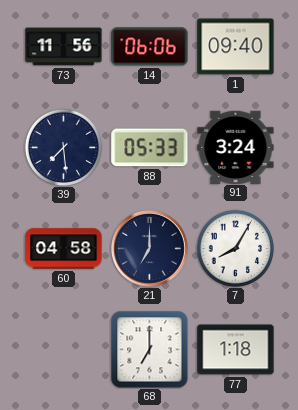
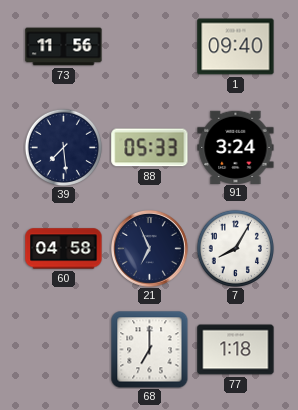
14: 06:06 -> none (150, 47)
21: 7:00 -> 6:56 (150, 249)
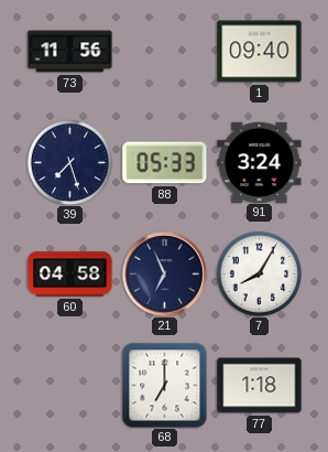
39: 7:29 -> 7:27 (69, 162)
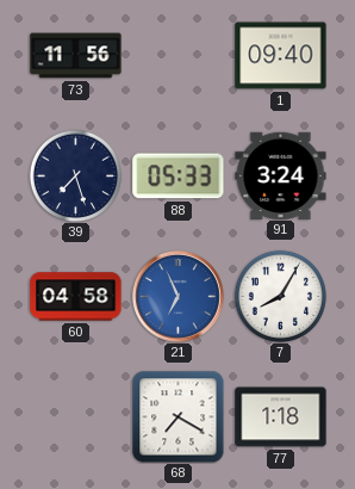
21 dial: navy -> blue (179, 297)
68: 7:00 -> 7:20 (177, 416)
